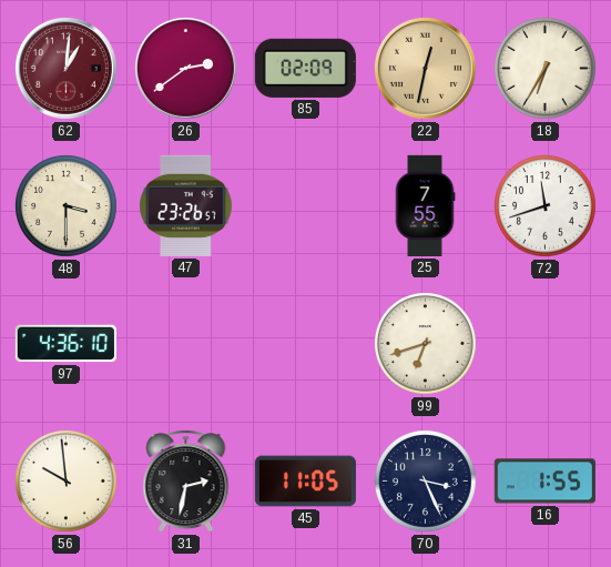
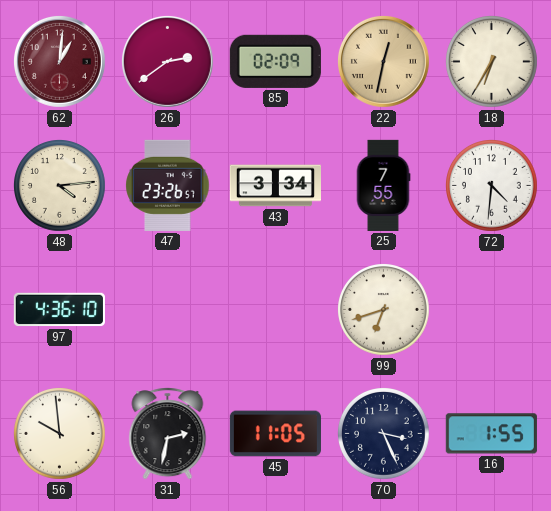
48: 3:30 -> 4:14 (60, 186)
43: none -> 3:34 (275, 186)
72: 11:42 -> 4:31 (492, 186)
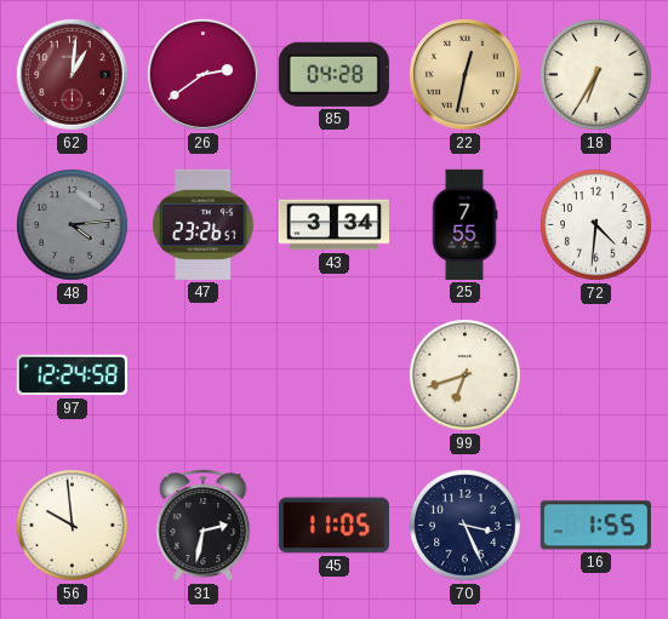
85: 02:09 -> 04:28 (333, 74)
48 dial: cream -> grey (73, 225)
97: 4:36 -> 12:24 (72, 376)
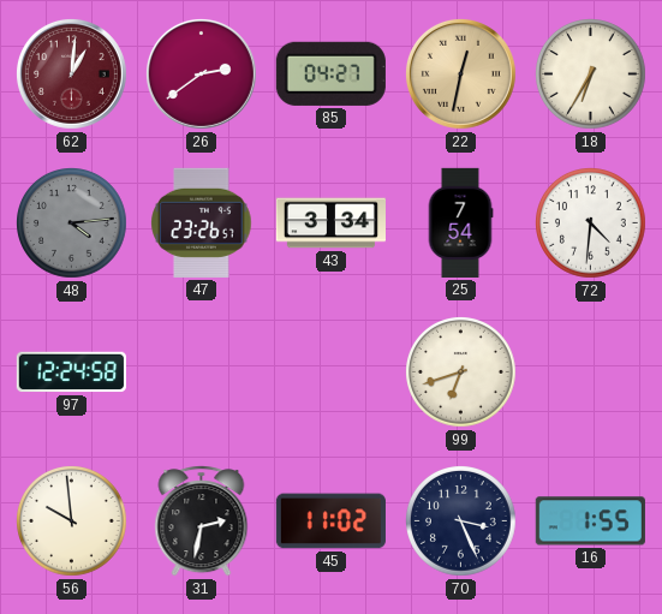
85: 04:28 -> 04:27 (330, 73)
25: 7:55 -> 7:54 (460, 222)
45: 11:05 -> 11:02 (330, 521)
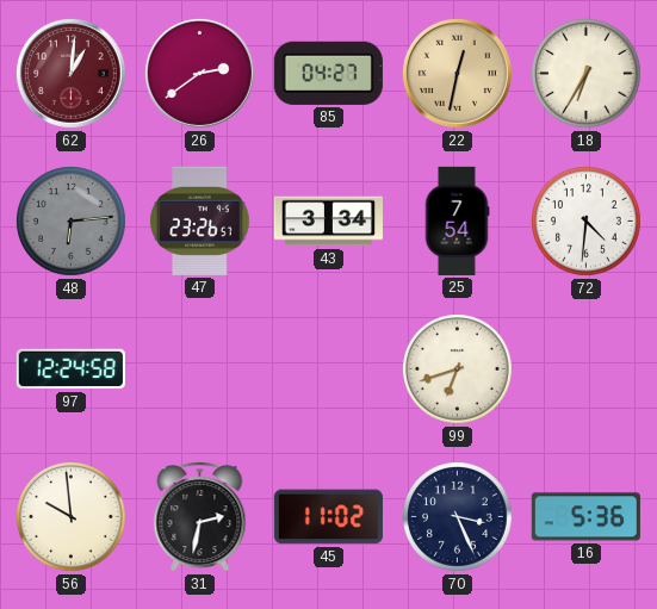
48: 4:14 -> 6:14 (72, 222)
16: 1:55 -> 5:36 (585, 517)
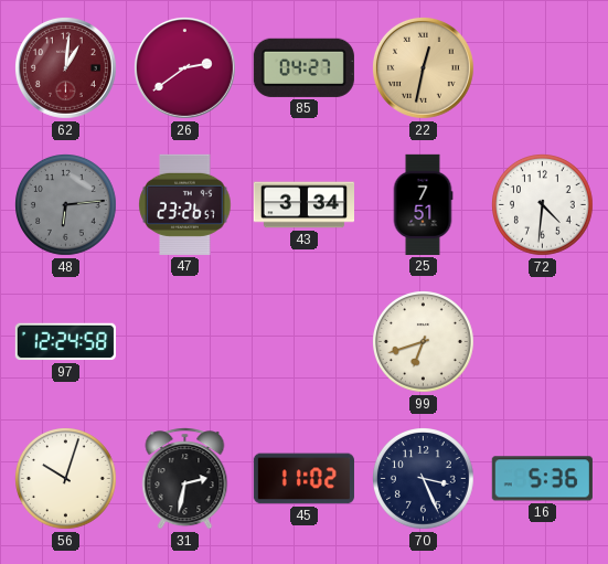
18: 6:35 -> none (587, 74)
25: 7:54 -> 7:51 (423, 204)
56: 9:59 -> 10:03 (66, 479)
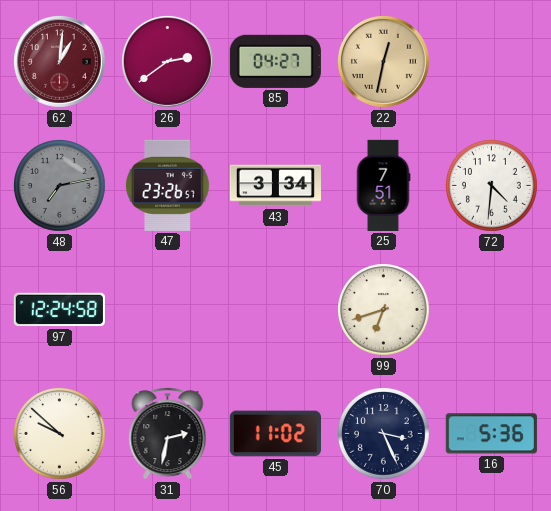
48: 6:14 -> 7:13 (60, 186)
56: 10:03 -> 9:52 (60, 434)
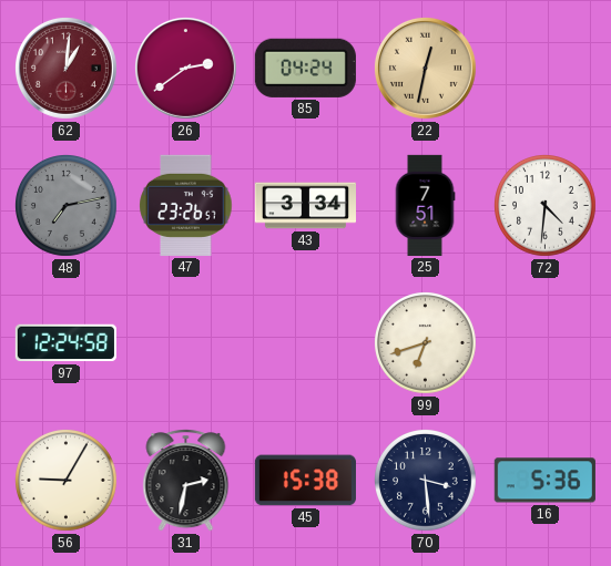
85: 04:27 -> 04:24 (305, 68)
56: 9:52 -> 9:05 (67, 481)
45: 11:02 -> 15:38 (305, 481)
70: 3:26 -> 3:29 (426, 481)
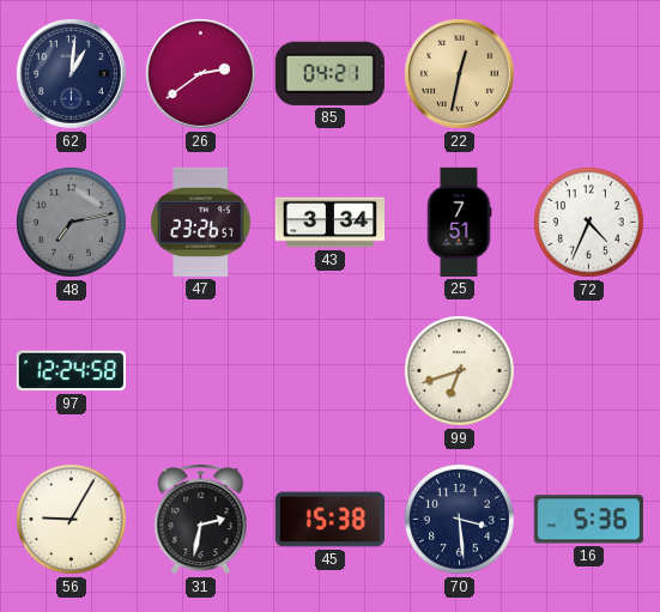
62 dial: burgundy -> navy (71, 73)
85: 04:24 -> 04:21 (329, 73)
72: 4:31 -> 4:34 (589, 223)
